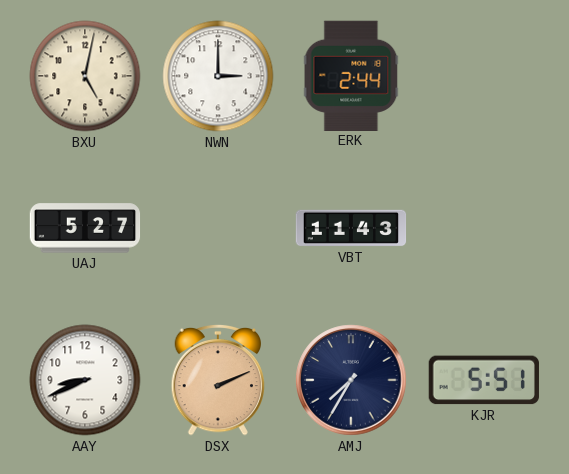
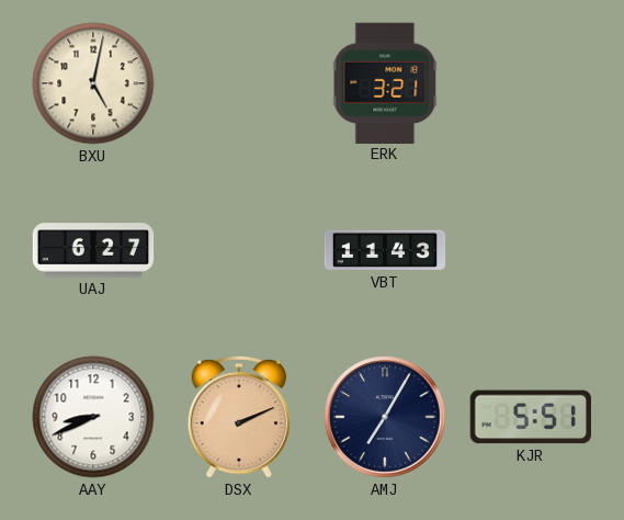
NWN: 3:00 -> none (218, 76)
ERK: 2:44 -> 3:21 (385, 82)
UAJ: 5:27 -> 6:27 (93, 250)
AMJ: 7:35 -> 7:05 (385, 417)
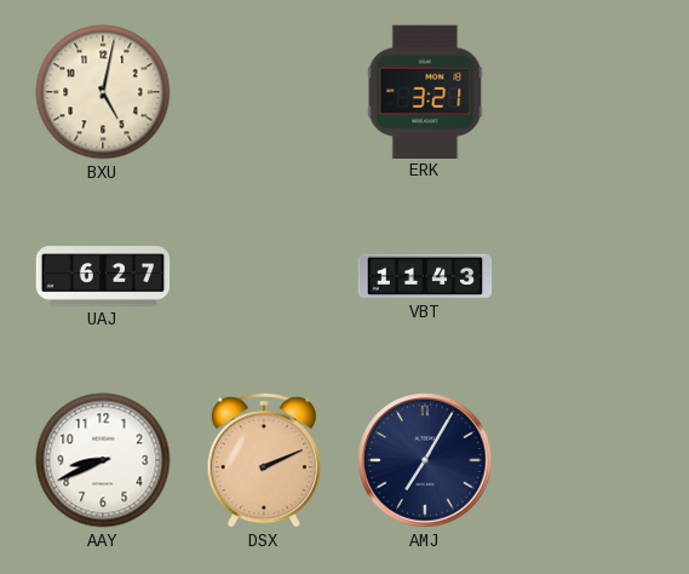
KJR: 5:51 -> none (531, 417)
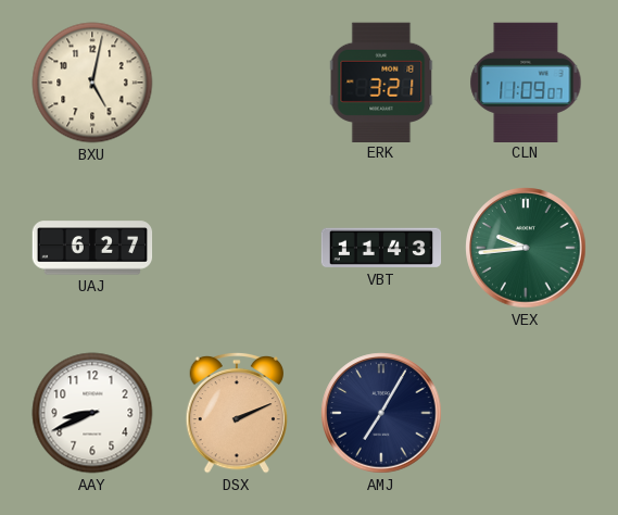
CLN: none -> 11:09 (526, 81)
VEX: none -> 9:44 (526, 248)
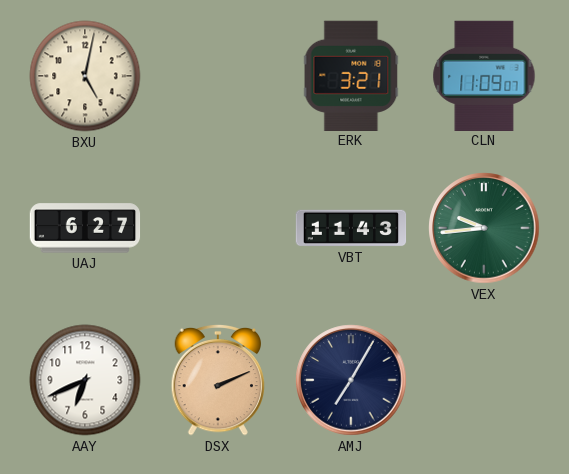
AAY: 8:41 -> 6:41 (85, 380)
